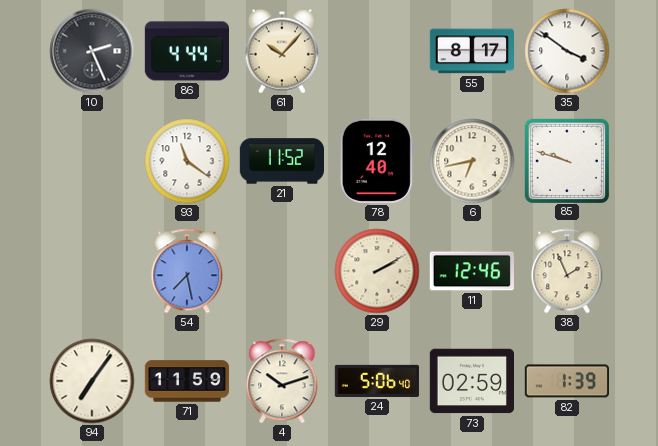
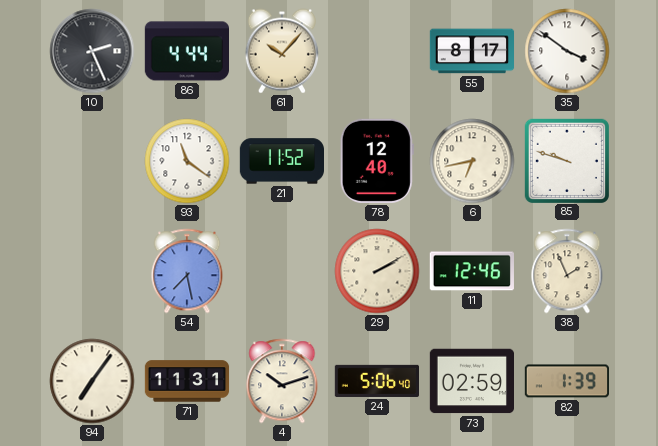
71: 11:59 -> 11:31 (187, 381)
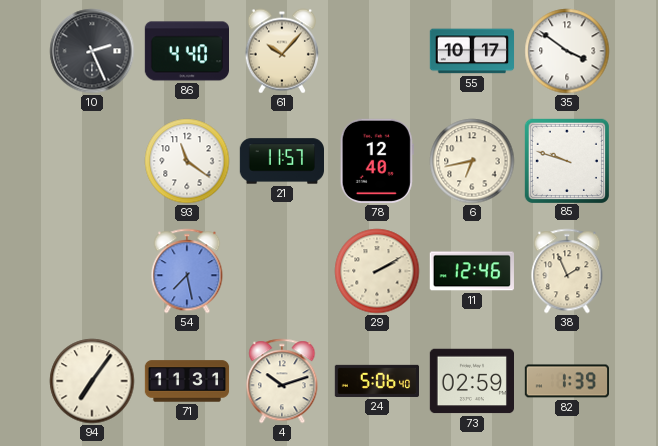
86: 4:44 -> 4:40 (186, 51)
55: 8:17 -> 10:17 (472, 51)
21: 11:52 -> 11:57 (281, 161)
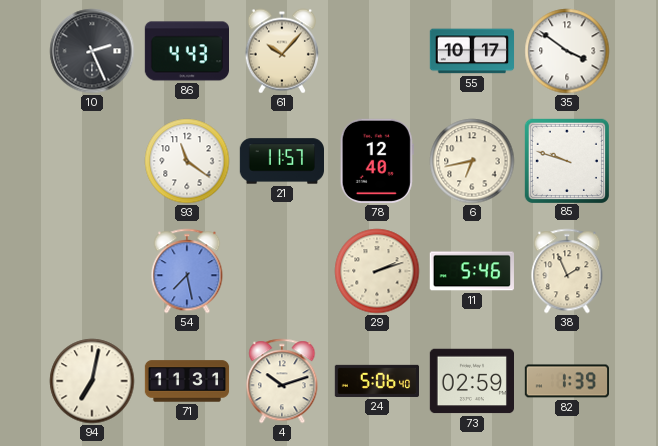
86: 4:40 -> 4:43 (186, 51)
29: 2:10 -> 2:12 (377, 271)
11: 12:46 -> 5:46 (472, 271)
94: 7:06 -> 7:02 (92, 381)
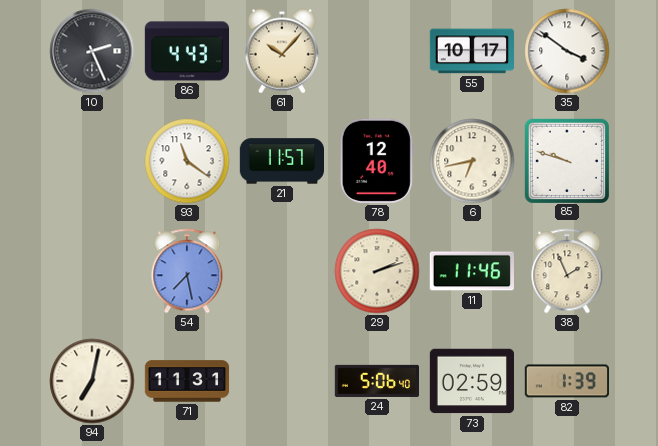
11: 5:46 -> 11:46 (472, 271)
4: 10:12 -> none (282, 381)
